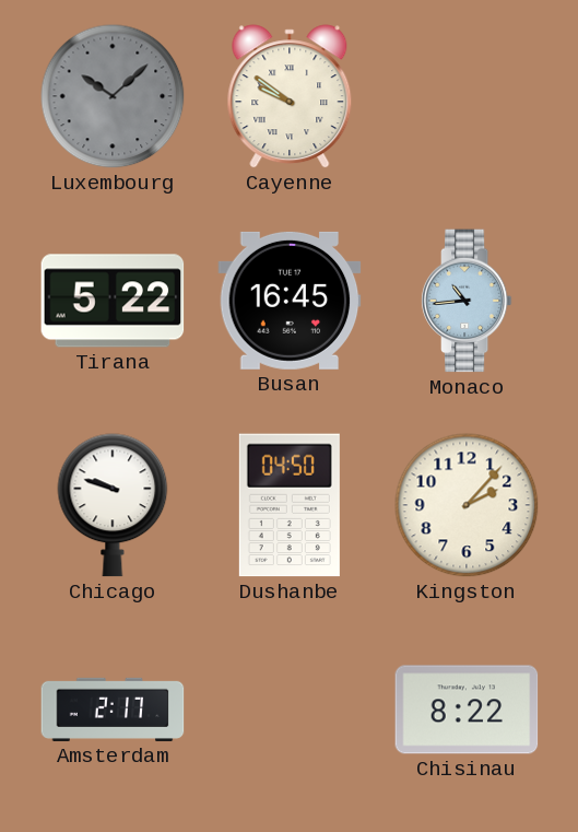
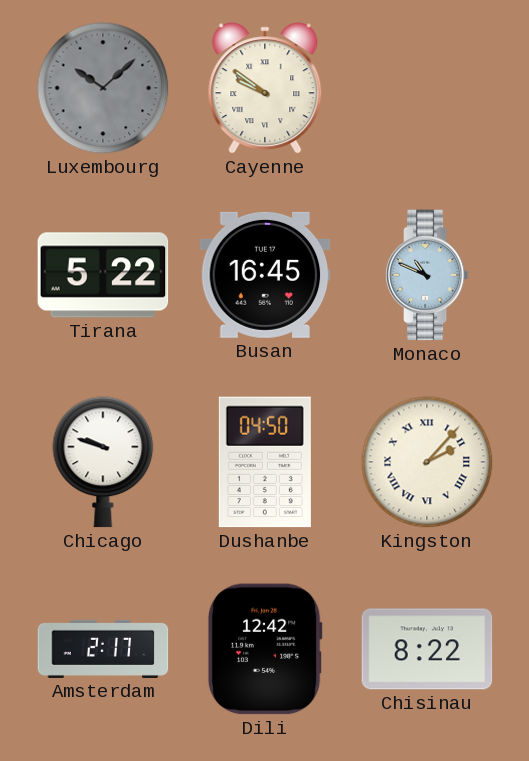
Monaco: 10:44 -> 10:49 (427, 275)
Kingston numerals: Arabic -> Roman (427, 462)
Dili: none -> 12:42 (265, 649)
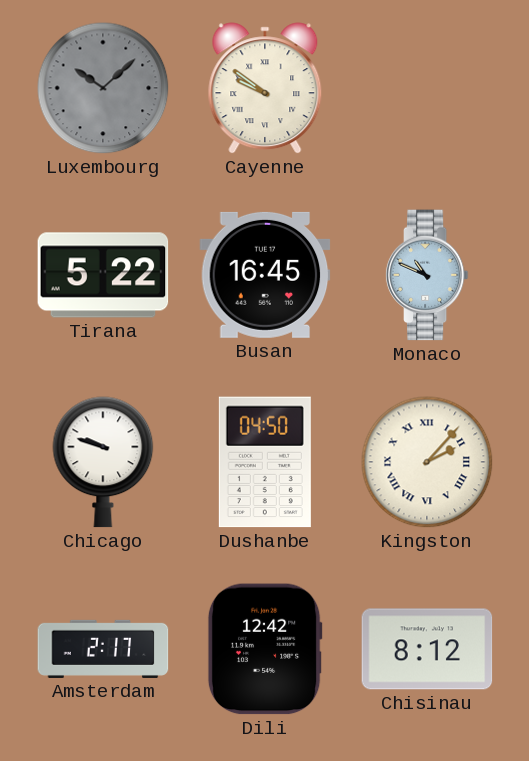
Chisinau: 8:22 -> 8:12 (427, 649)
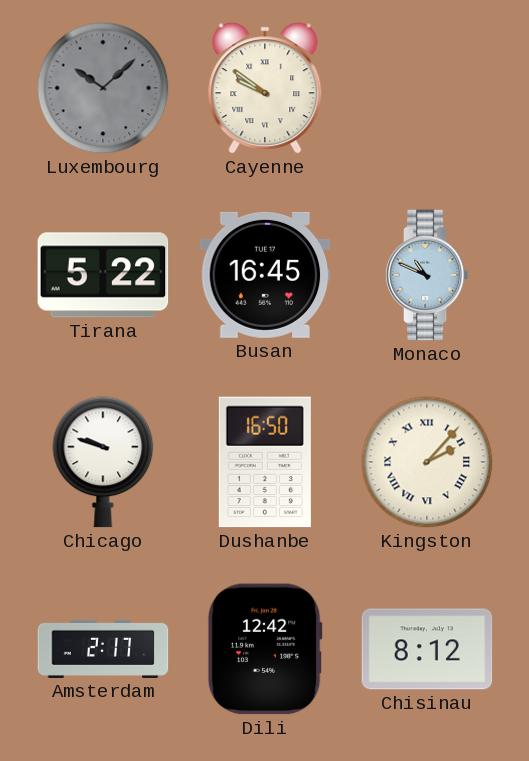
Dushanbe: 04:50 -> 16:50 (265, 462)
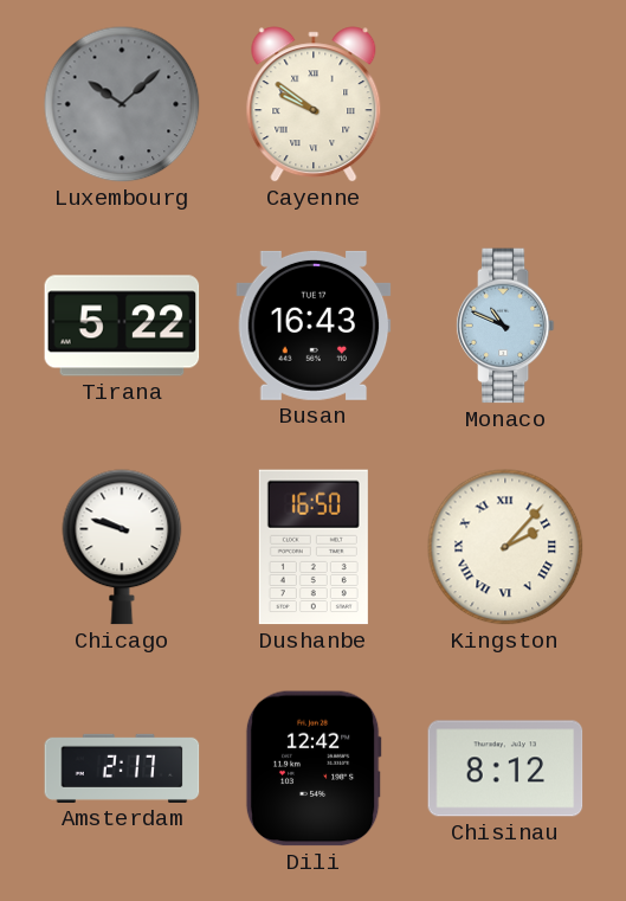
Busan: 16:45 -> 16:43 (314, 326)
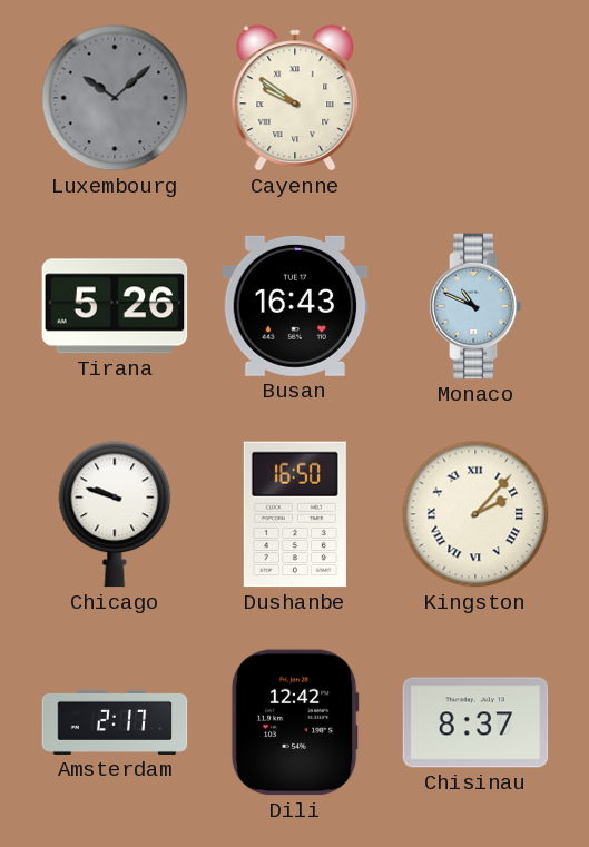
Tirana: 5:22 -> 5:26 (115, 306)
Chisinau: 8:12 -> 8:37 (475, 722)
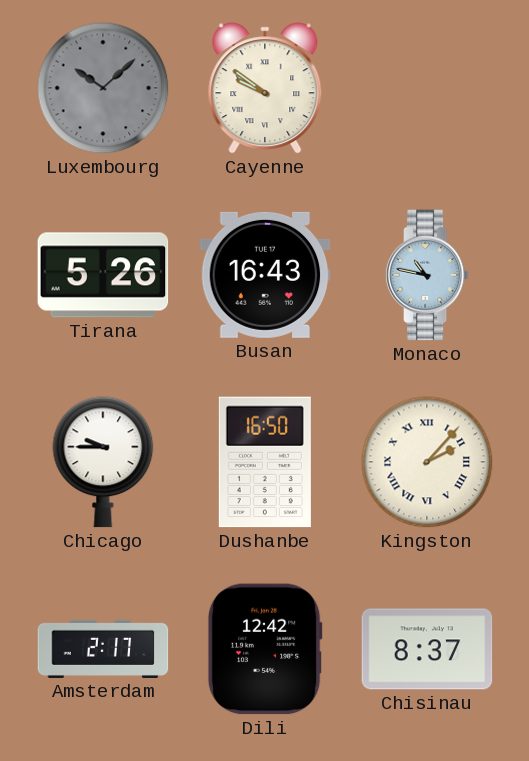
Monaco: 10:49 -> 10:47 (427, 275)
Chicago: 9:48 -> 9:45 (103, 462)
